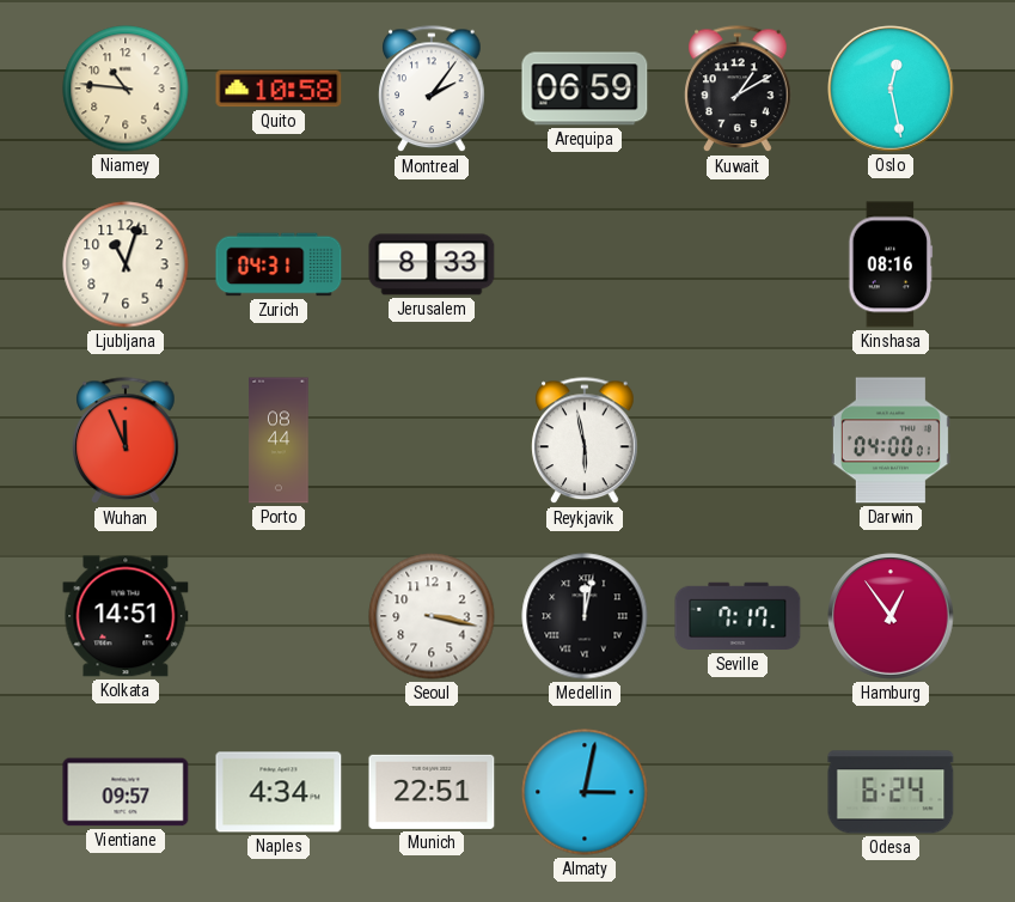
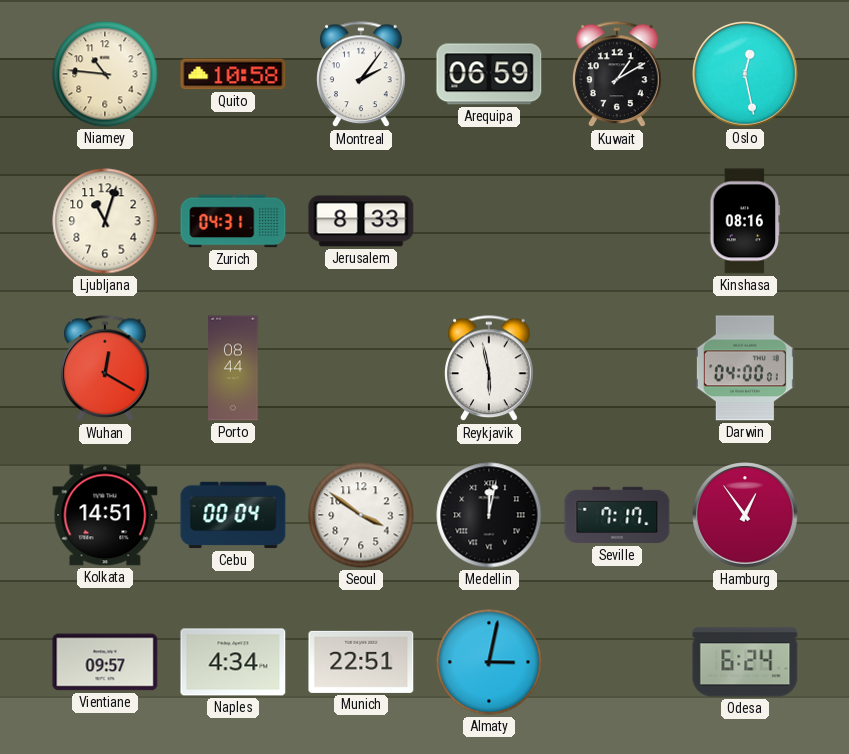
Wuhan: 11:56 -> 12:20 (105, 369)
Cebu: none -> 00:04 (233, 515)
Seoul: 3:17 -> 3:51 (361, 515)
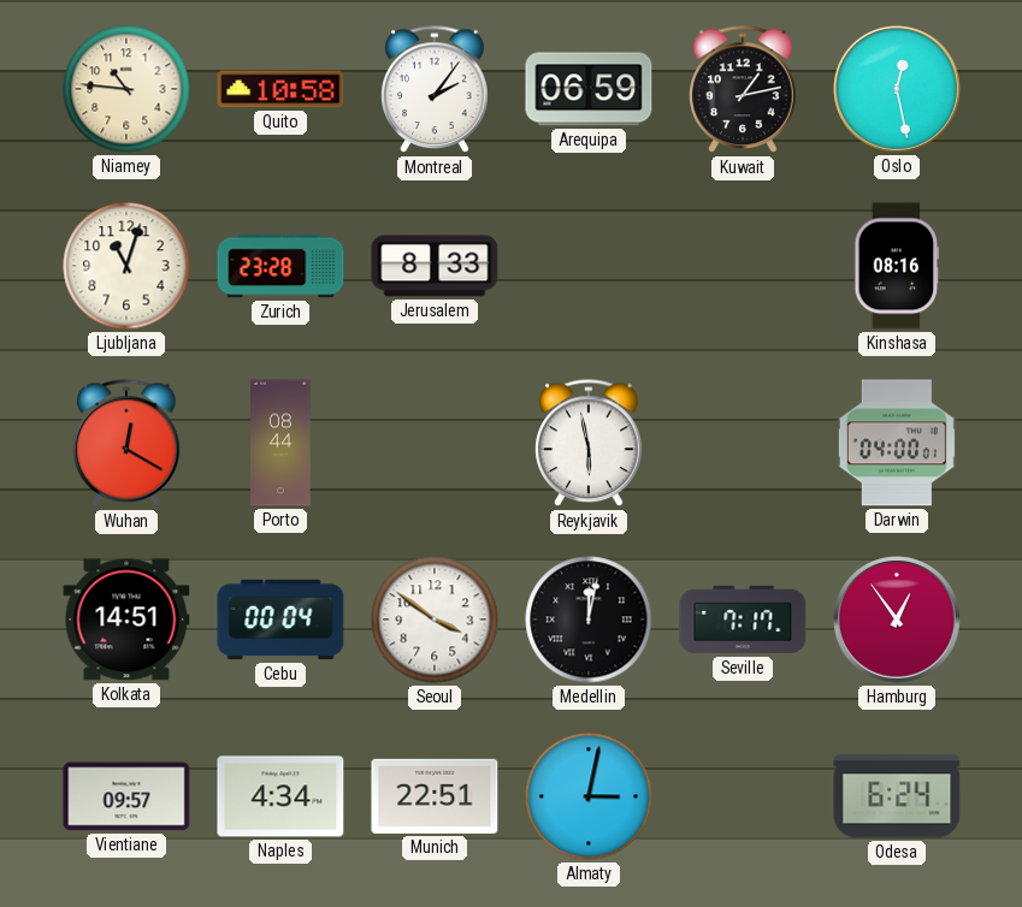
Kuwait: 1:10 -> 1:13 (743, 90)
Zurich: 04:31 -> 23:28 (280, 266)
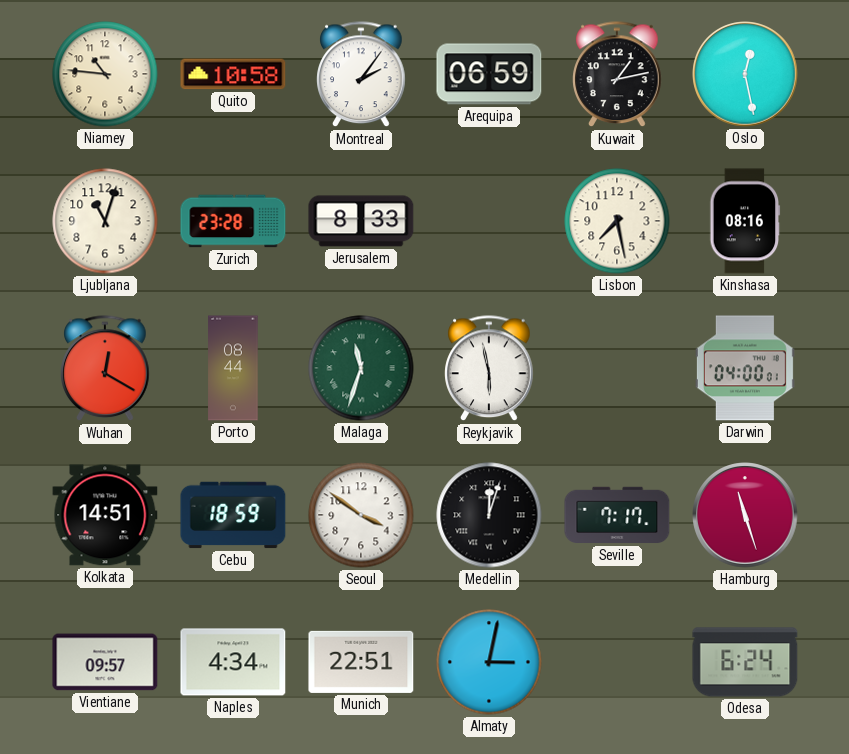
Lisbon: none -> 7:28 (617, 221)
Malaga: none -> 11:33 (361, 368)
Cebu: 00:04 -> 18:59 (233, 515)
Medellin: 12:02 -> 12:03 (489, 515)
Hamburg: 12:54 -> 11:27 (745, 515)
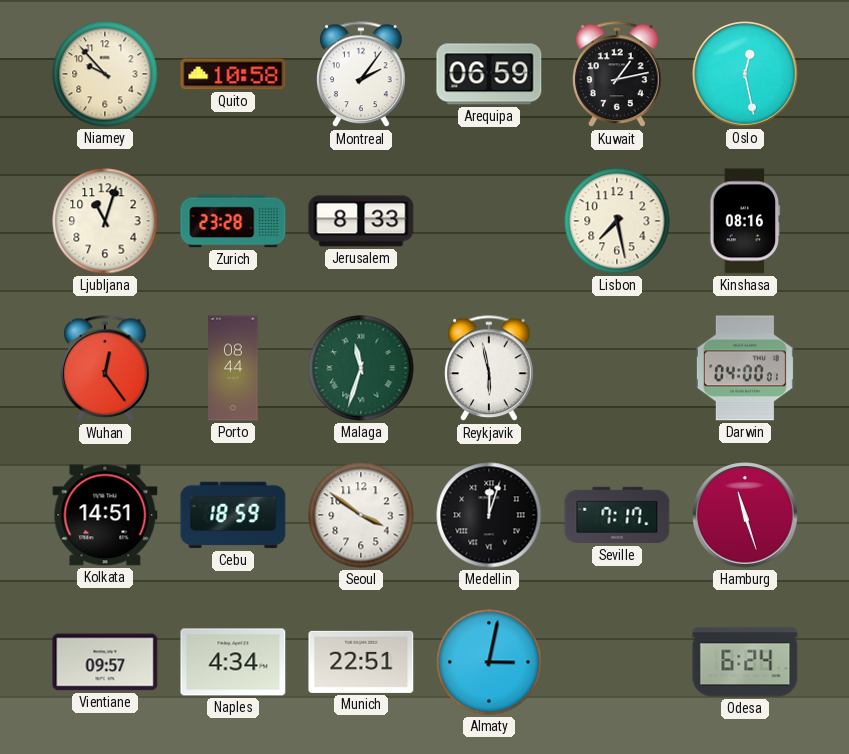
Niamey: 10:46 -> 9:53 (105, 74)
Wuhan: 12:20 -> 12:24 (105, 369)
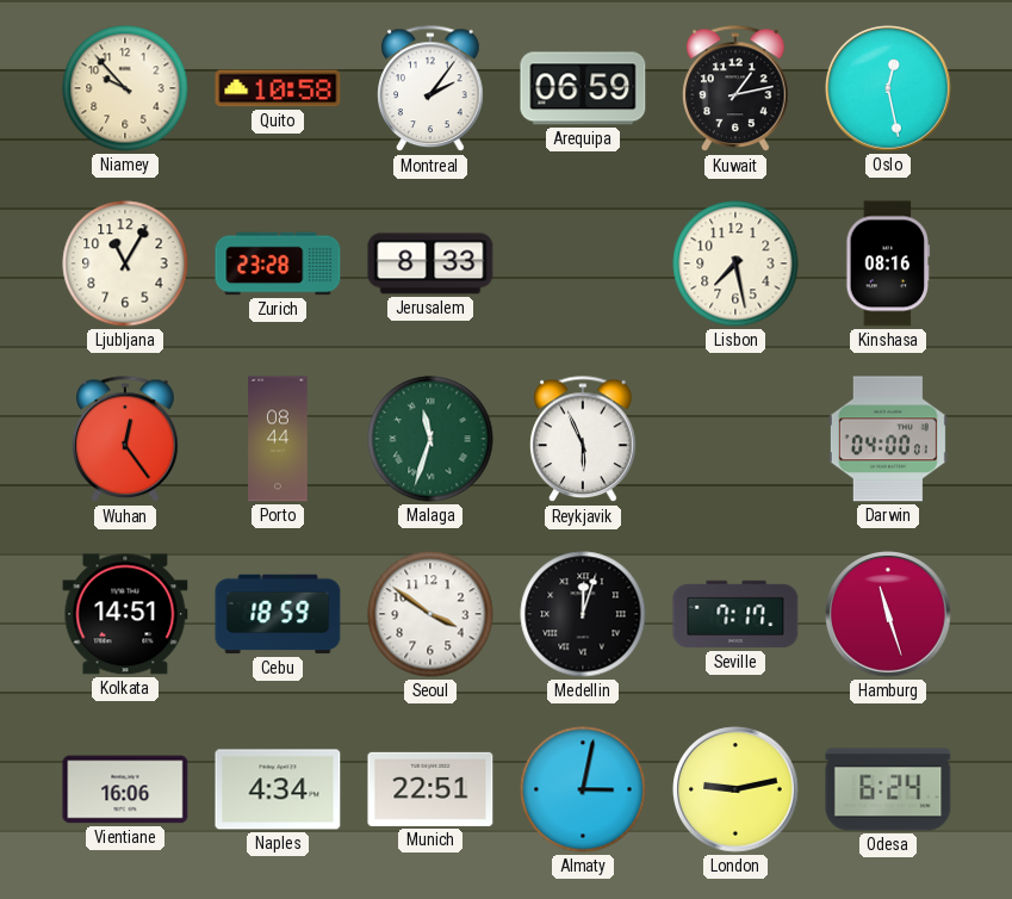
Ljubljana: 11:03 -> 11:05 (125, 263)
Reykjavik: 5:58 -> 5:56 (583, 440)
Vientiane: 09:57 -> 16:06 (125, 789)
London: none -> 9:13 (735, 789)
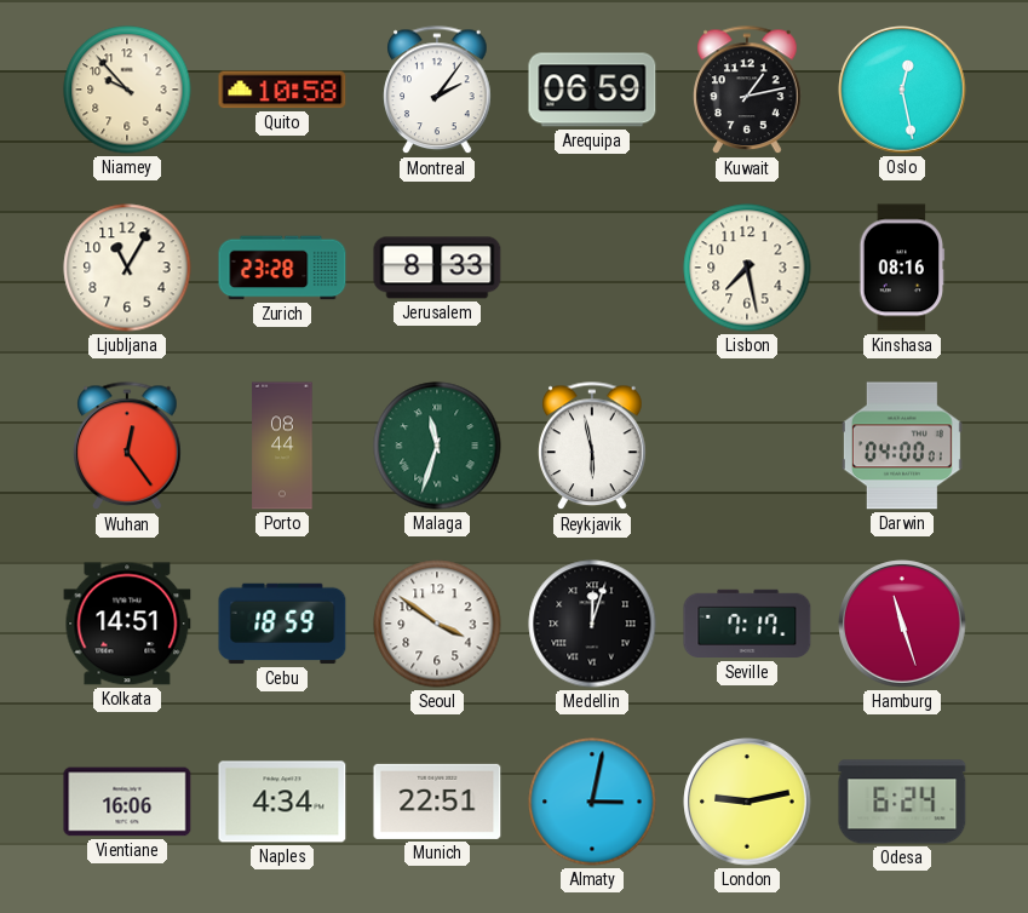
Reykjavik: 5:56 -> 5:58 (592, 447)
